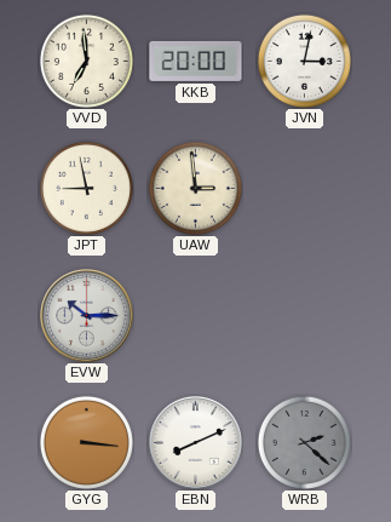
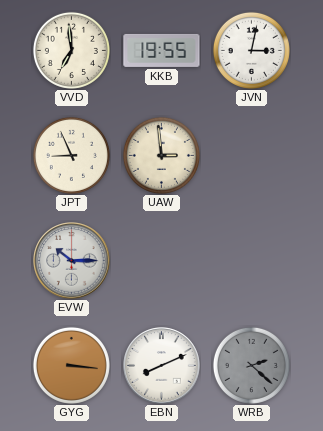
KKB: 20:00 -> 19:55 (162, 50)
JPT: 8:58 -> 8:56 (71, 155)
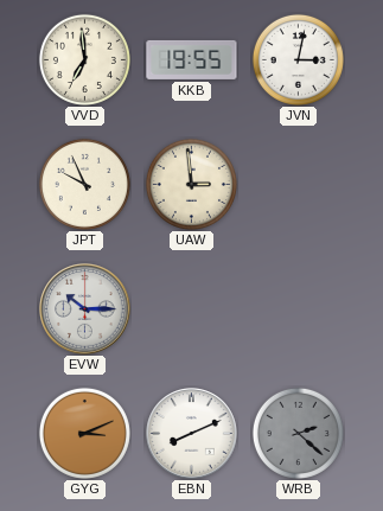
JPT: 8:56 -> 9:56 (84, 184)
GYG: 3:16 -> 3:11 (84, 433)
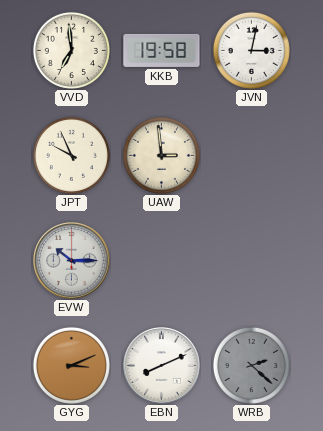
KKB: 19:55 -> 19:58 (162, 50)
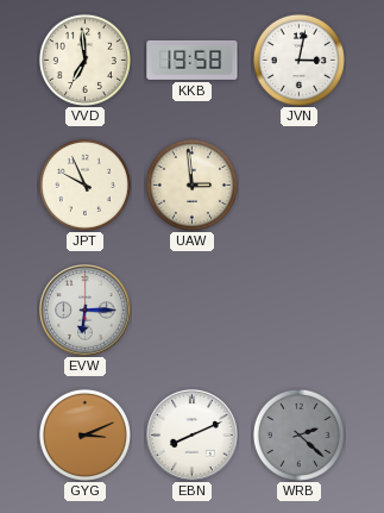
EVW: 10:15 -> 6:15 (86, 311)
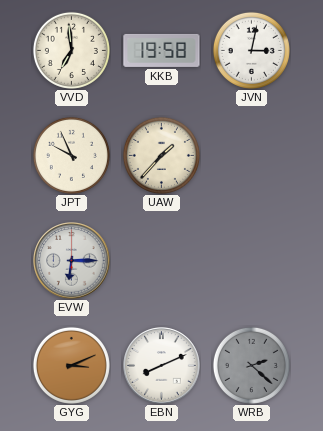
UAW: 2:59 -> 1:37 (161, 155)
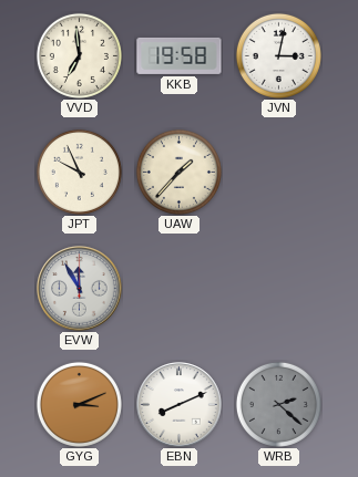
EVW: 6:15 -> 11:55 (80, 289)
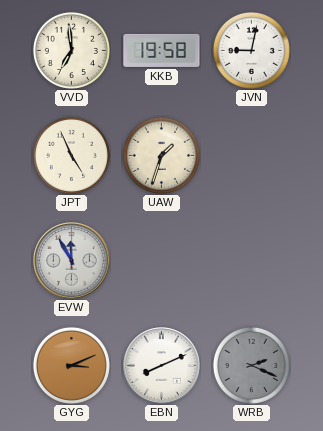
JVN: 3:02 -> 9:02 (251, 50)
JPT: 9:56 -> 4:56 (71, 155)
UAW: 1:37 -> 1:33 (161, 155)
WRB: 2:22 -> 2:19 (251, 365)
